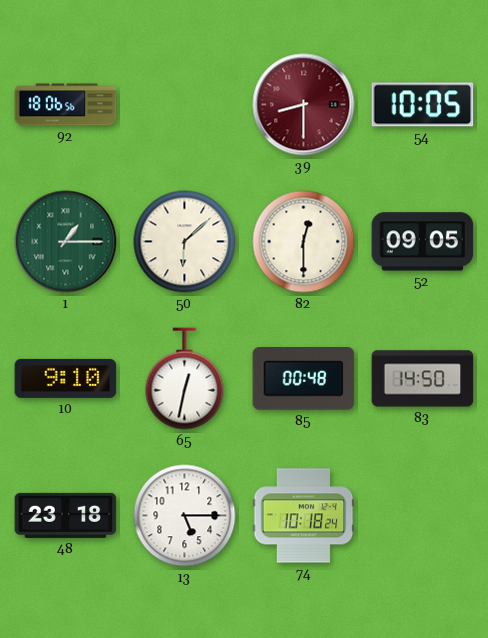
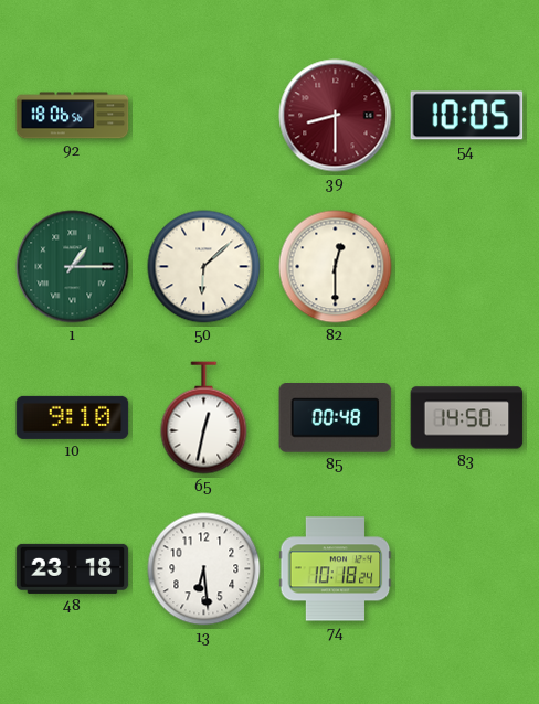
52: 09:05 -> none (423, 242)
13: 5:15 -> 6:29 (204, 569)
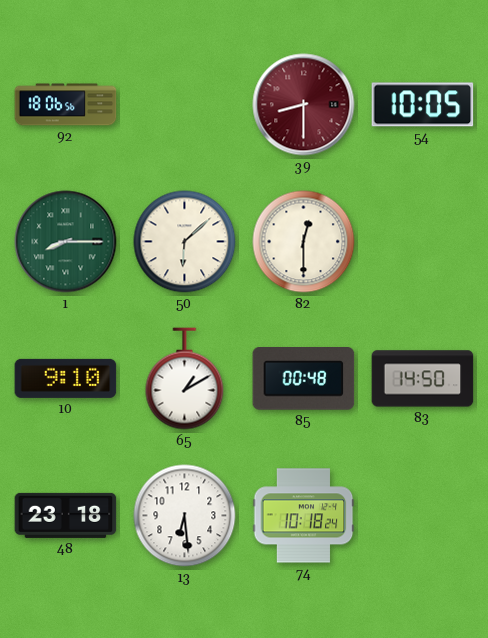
1: 1:15 -> 8:15 (66, 242)
65: 12:32 -> 1:10 (185, 379)
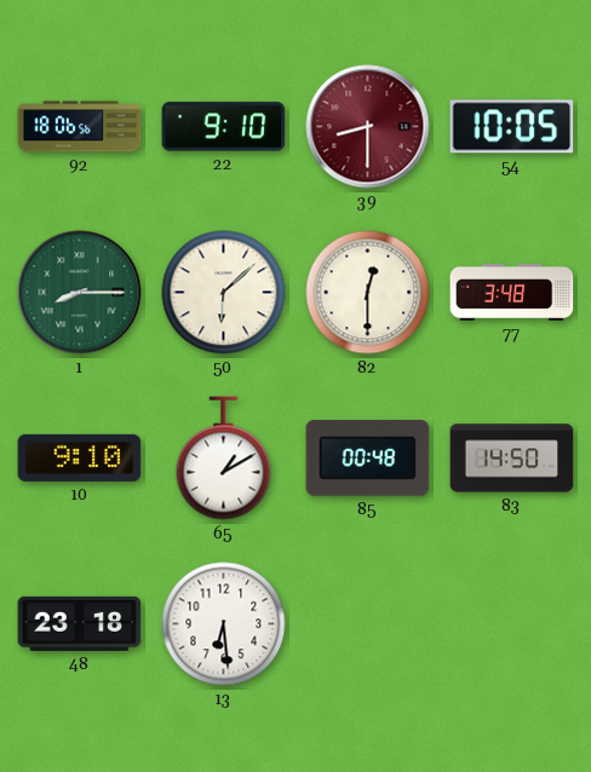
22: none -> 9:10 (224, 127)
77: none -> 3:48 (512, 292)
74: 10:18 -> none (304, 516)
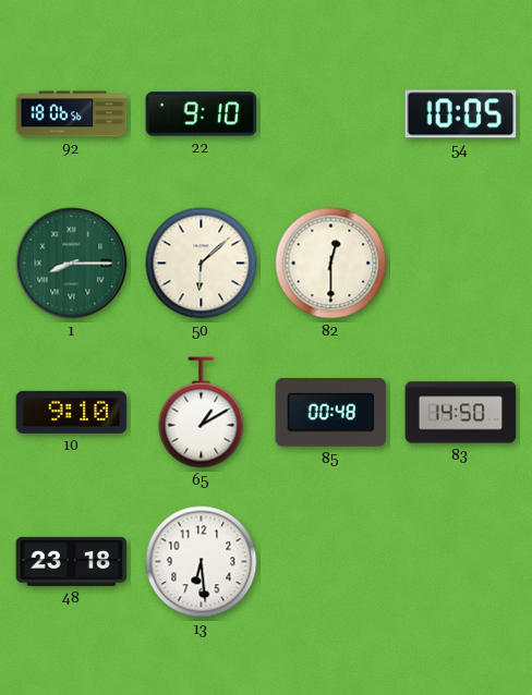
39: 8:30 -> none (368, 127)
77: 3:48 -> none (512, 292)
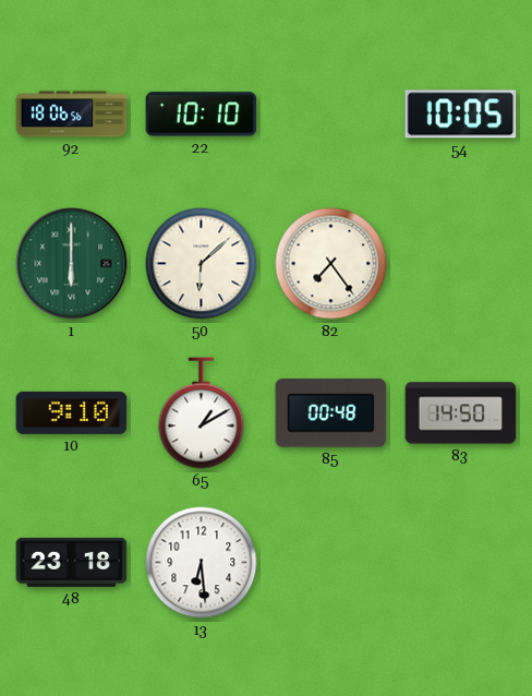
22: 9:10 -> 10:10 (202, 115)
1: 8:15 -> 6:00 (72, 264)
82: 12:30 -> 7:24 (331, 264)
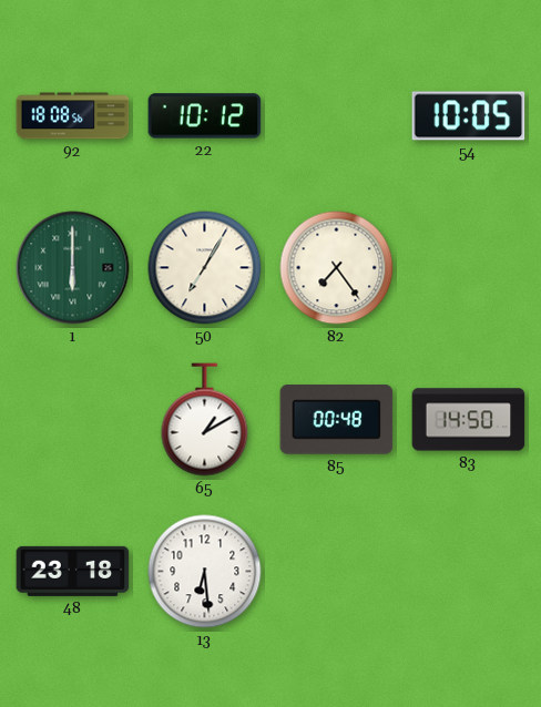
92: 18:06 -> 18:08 (73, 116)
22: 10:10 -> 10:12 (205, 116)
50: 6:08 -> 7:05 (205, 268)
10: 9:10 -> none (72, 412)
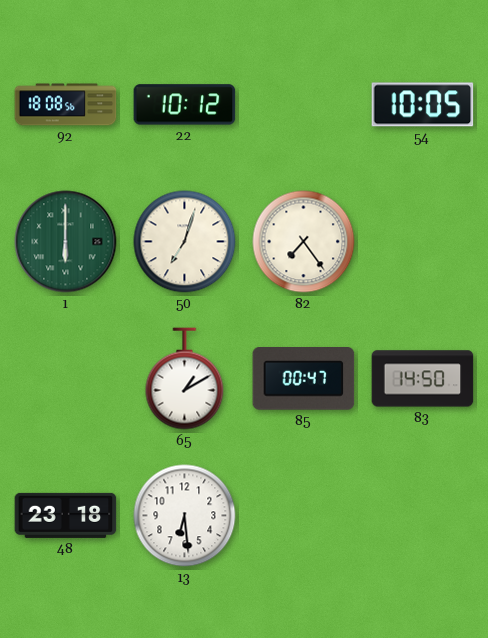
50: 7:05 -> 7:03 (185, 242)
85: 00:48 -> 00:47 (304, 379)
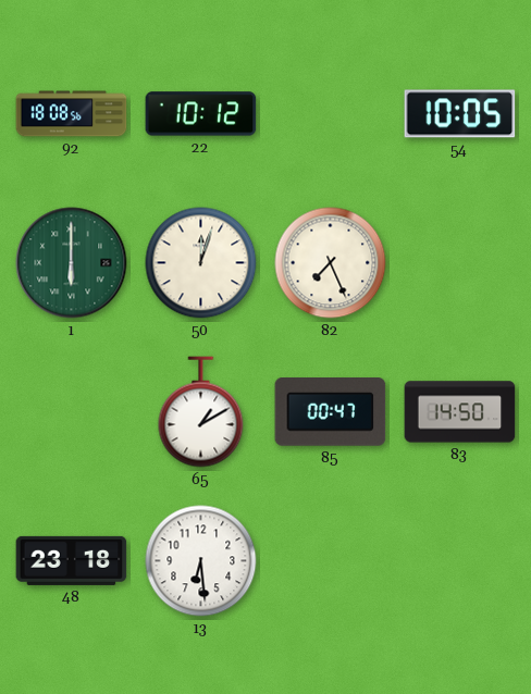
50: 7:03 -> 12:03 (201, 263)
82: 7:24 -> 7:26 (331, 263)
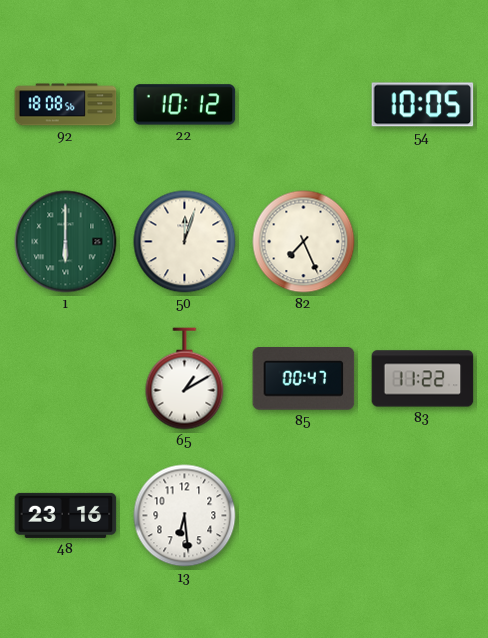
83: 14:50 -> 11:22 (423, 379)
48: 23:18 -> 23:16 (66, 515)
